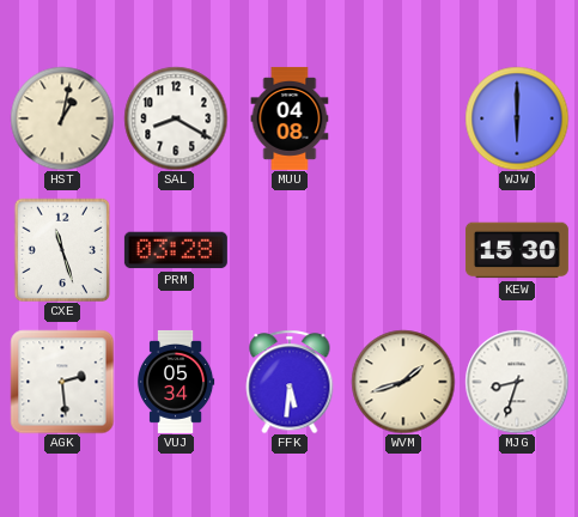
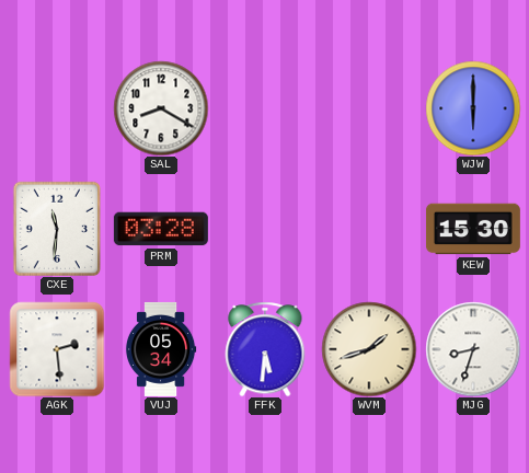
HST: 1:02 -> none (62, 118)
MUU: 04:08 -> none (290, 118)
CXE: 11:27 -> 11:31 (56, 228)
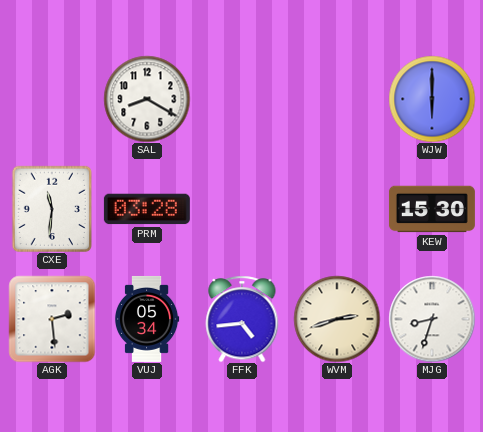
FFK: 5:31 -> 4:44 (242, 319)
WVM: 1:42 -> 2:42 (337, 319)
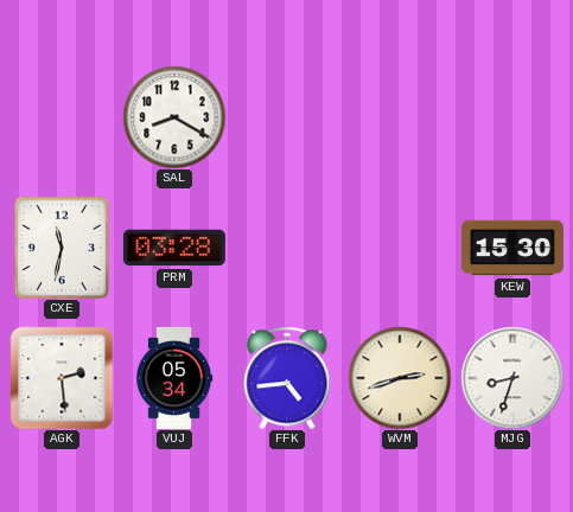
WJW: 6:00 -> none (432, 99)
CXE: 11:31 -> 11:32 (61, 247)
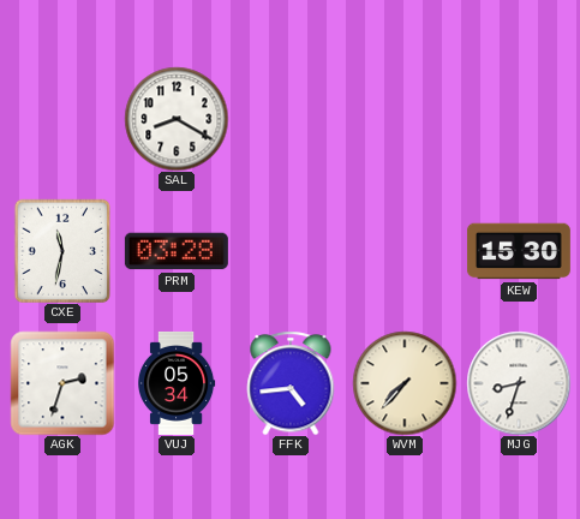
AGK: 2:29 -> 2:33 (62, 383)
WVM: 2:42 -> 7:37 (405, 383)
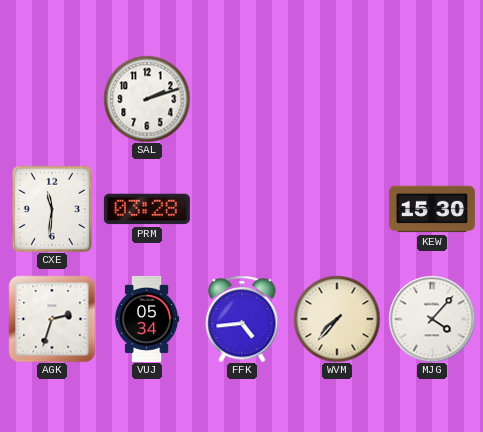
SAL: 8:20 -> 2:12 (147, 99)
CXE: 11:32 -> 11:31 (51, 208)
MJG: 8:33 -> 4:07 (432, 319)
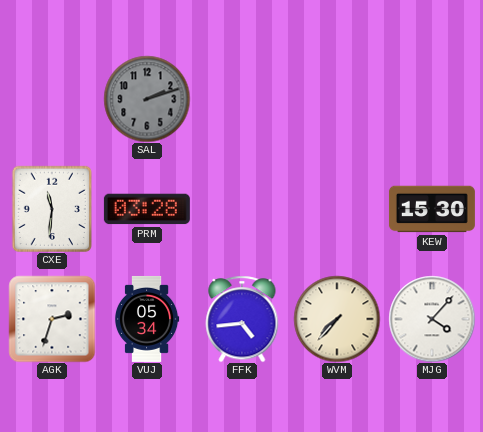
SAL dial: white -> grey (147, 99)
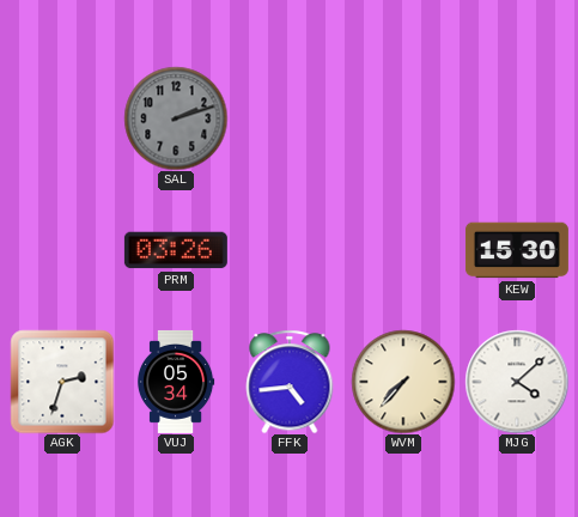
CXE: 11:31 -> none (51, 208)
PRM: 03:28 -> 03:26 (176, 250)
MJG: 4:07 -> 4:08 (517, 382)
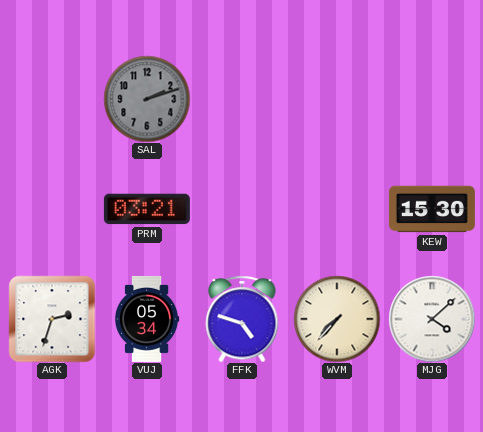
PRM: 03:26 -> 03:21 (147, 209)
FFK: 4:44 -> 4:48 (242, 319)
